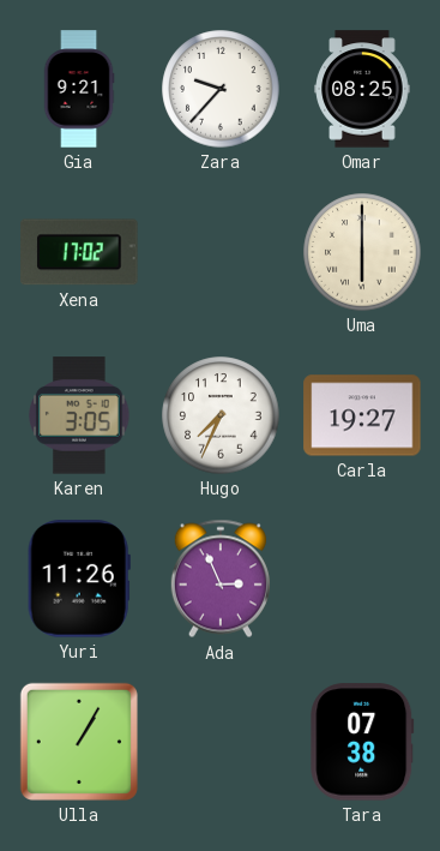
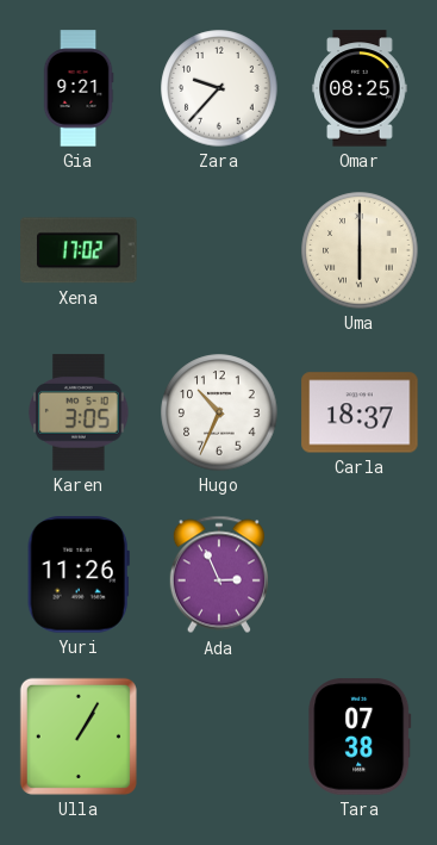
Hugo: 7:34 -> 10:34 (219, 412)
Carla: 19:27 -> 18:37 (360, 412)
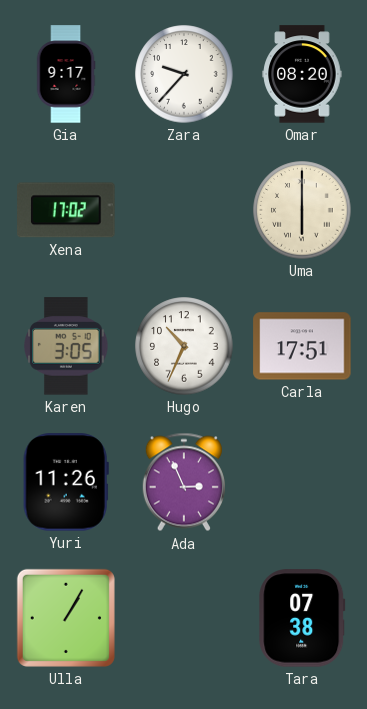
Gia: 9:21 -> 9:17 (66, 74)
Omar: 08:25 -> 08:20 (302, 74)
Carla: 18:37 -> 17:51 (302, 346)
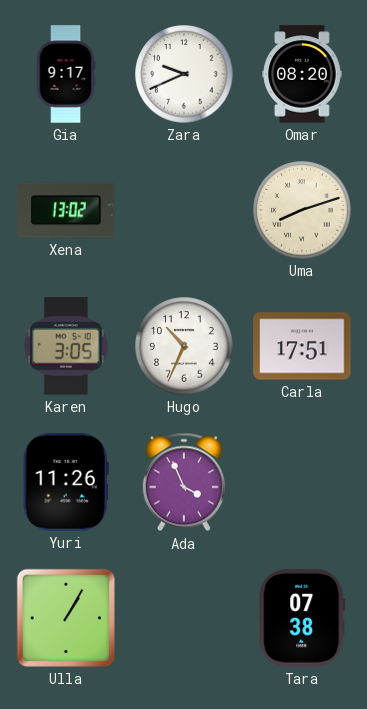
Zara: 9:37 -> 9:41 (184, 74)
Xena: 17:02 -> 13:02 (66, 210)
Uma: 6:00 -> 8:12 (302, 210)
Ada: 2:56 -> 3:56 (184, 482)
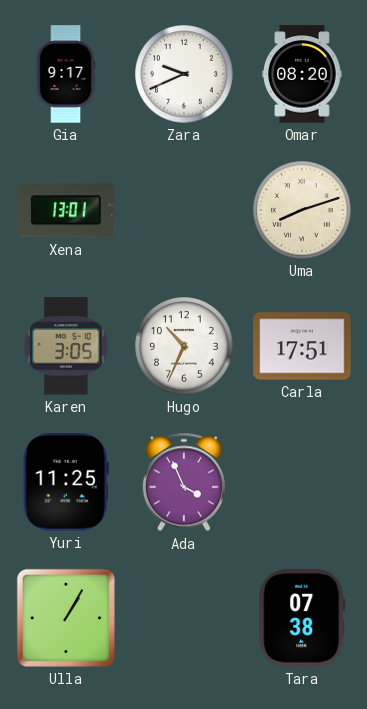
Xena: 13:02 -> 13:01 (66, 210)
Yuri: 11:26 -> 11:25 (66, 482)
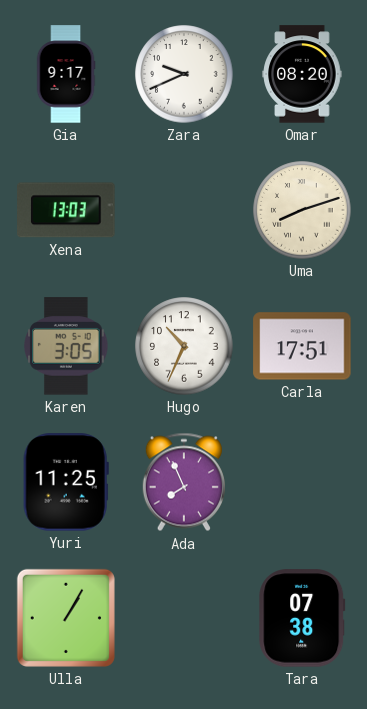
Xena: 13:01 -> 13:03 (66, 210)
Ada: 3:56 -> 7:56 (184, 482)
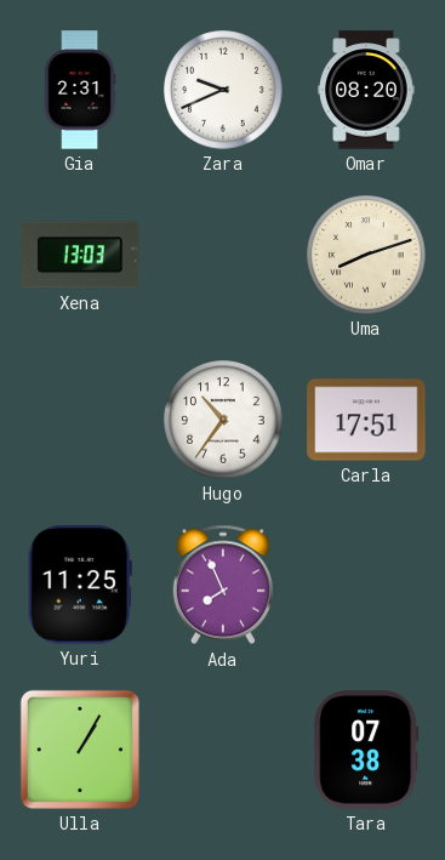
Gia: 9:17 -> 2:31 (80, 90)
Karen: 3:05 -> none (66, 346)
Hugo: 10:34 -> 10:36 (223, 420)
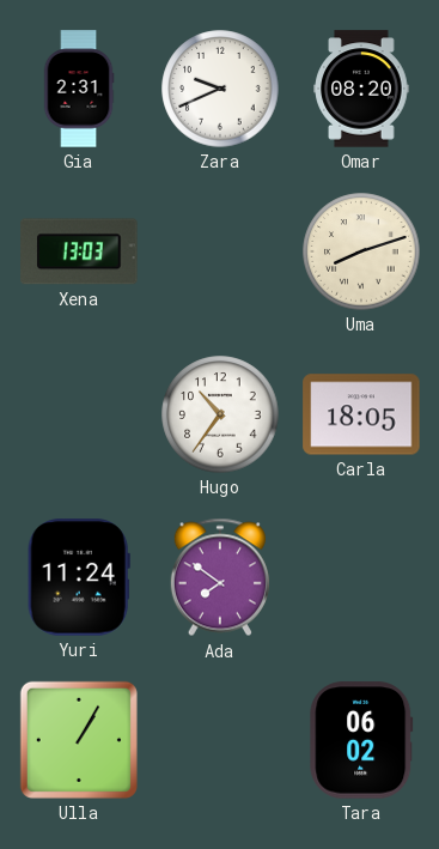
Carla: 17:51 -> 18:05 (361, 414)
Yuri: 11:25 -> 11:24 (79, 577)
Ada: 7:56 -> 7:51 (220, 577)
Tara: 07:38 -> 06:02 (361, 740)
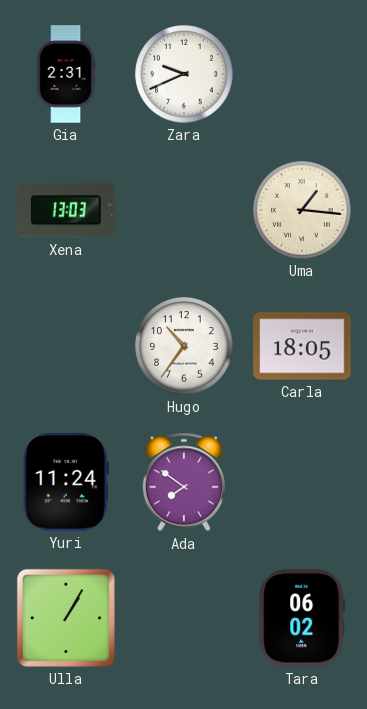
Omar: 08:20 -> none (361, 89)
Uma: 8:12 -> 1:16 (302, 210)
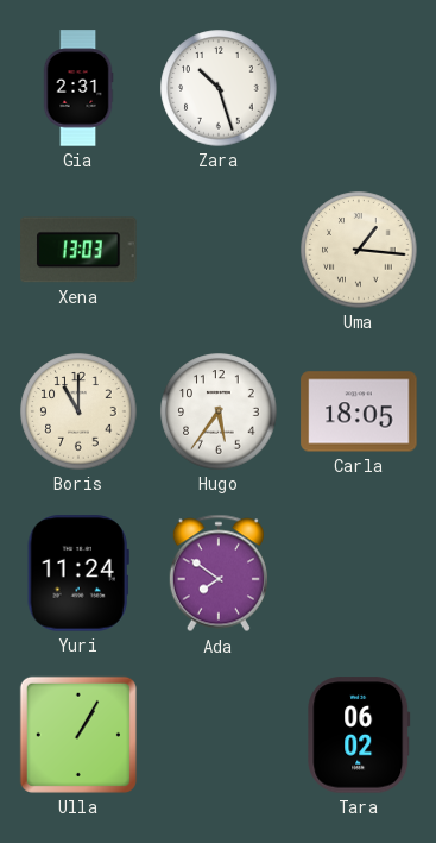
Zara: 9:41 -> 10:27 (219, 88)
Boris: none -> 11:00 (78, 411)
Hugo: 10:36 -> 5:36 (219, 411)
